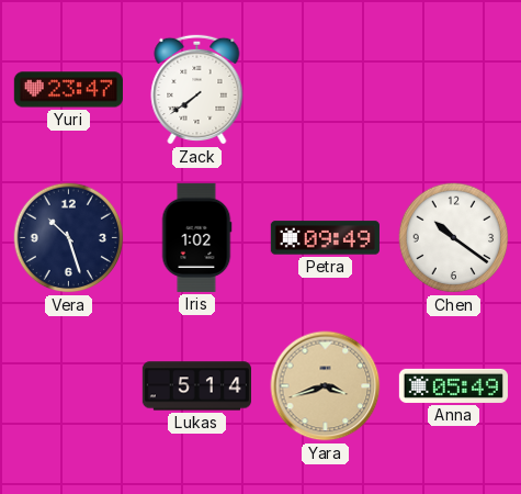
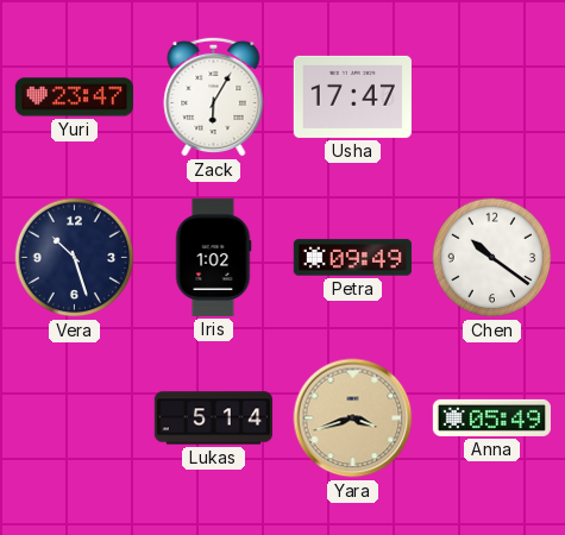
Zack: 7:39 -> 6:05 (214, 96)
Usha: none -> 17:47 (352, 96)
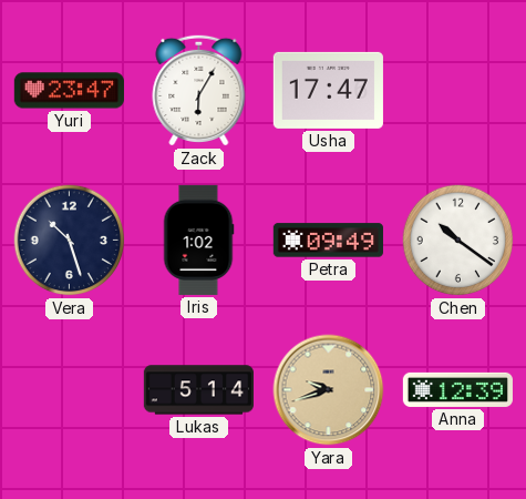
Yara: 3:42 -> 9:42 (329, 390)
Anna: 05:49 -> 12:39 (457, 389)
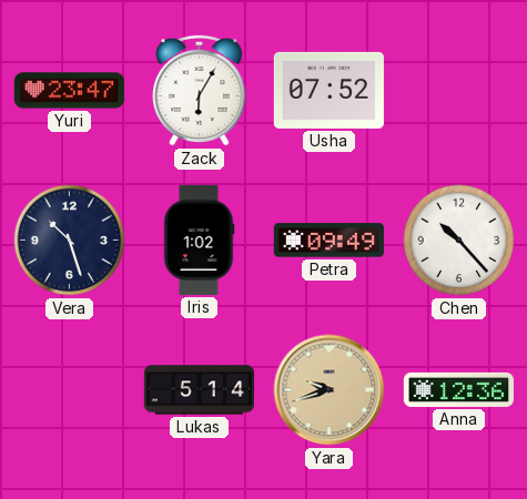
Usha: 17:47 -> 07:52 (328, 90)
Chen: 10:21 -> 10:23 (459, 241)
Anna: 12:39 -> 12:36 (458, 389)
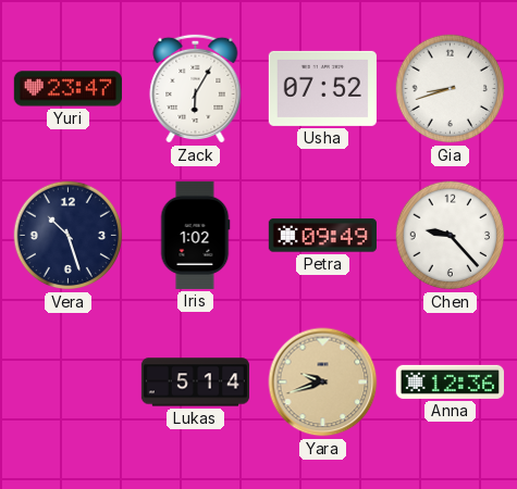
Gia: none -> 8:42 (451, 89)
Chen: 10:23 -> 9:23 (451, 236)
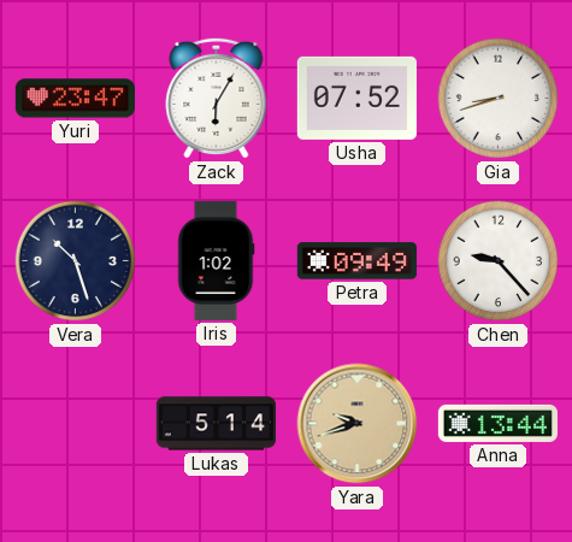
Anna: 12:36 -> 13:44 (497, 423)
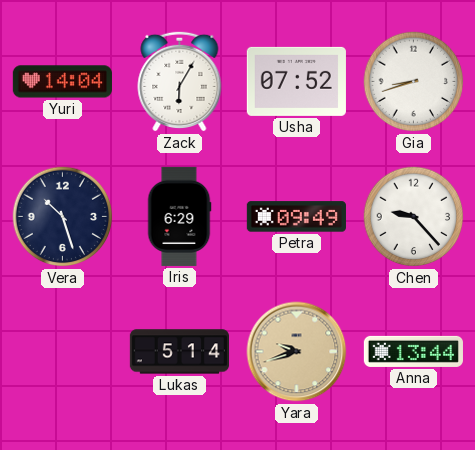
Yuri: 23:47 -> 14:04 (62, 82)
Iris: 1:02 -> 6:29 (179, 216)
